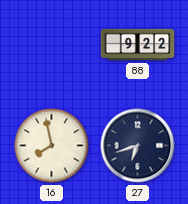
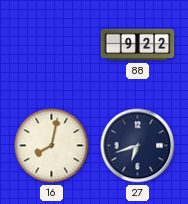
16: 7:58 -> 8:02 (52, 146)
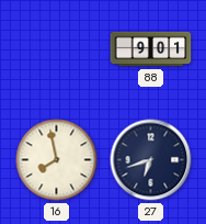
88: 9:22 -> 9:01 (151, 49)
16: 8:02 -> 7:58 (57, 160)
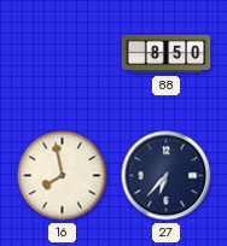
88: 9:01 -> 8:50 (167, 54)
27: 6:42 -> 6:37 (167, 176)
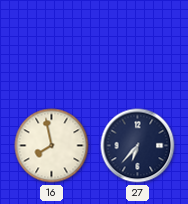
88: 8:50 -> none (167, 54)
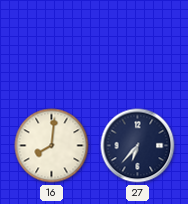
16: 7:58 -> 8:01 (52, 146)
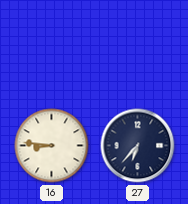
16: 8:01 -> 8:46 (52, 146)
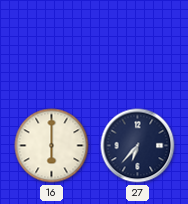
16: 8:46 -> 6:00 (52, 146)
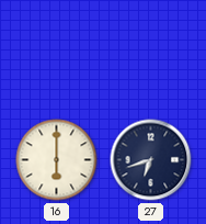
27: 6:37 -> 6:42 (151, 160)
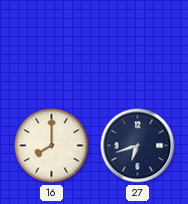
16: 6:00 -> 8:00 (52, 146)
